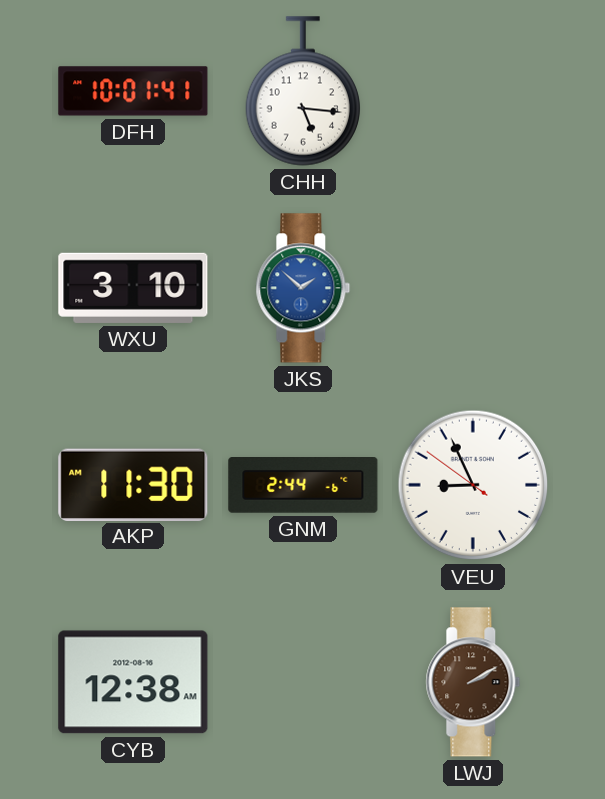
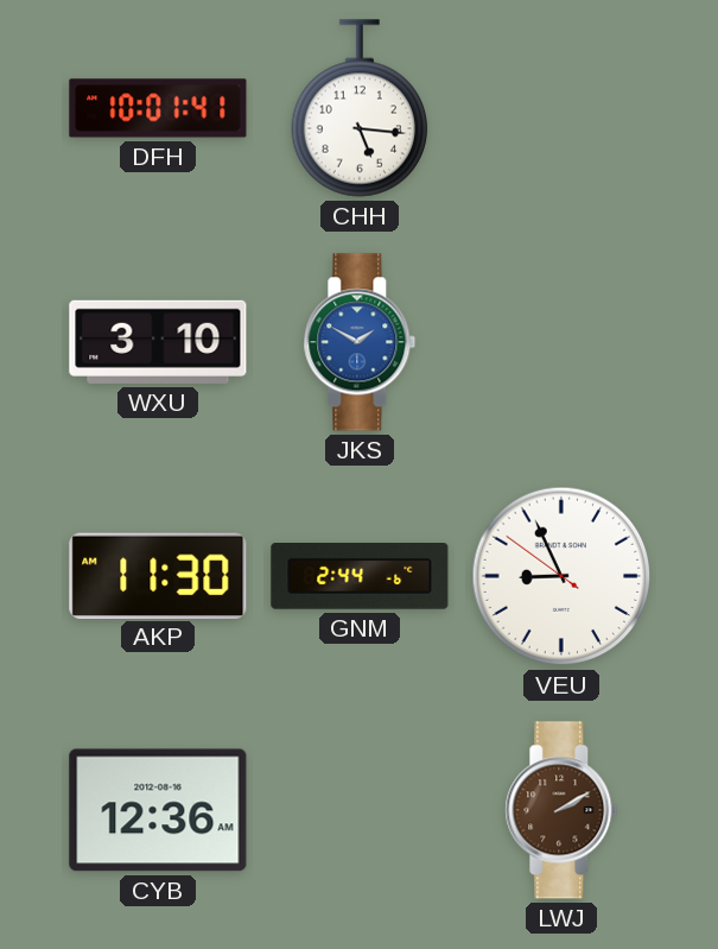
JKS: 1:52 -> 1:50 (360, 342)
CYB: 12:38 -> 12:36 (158, 810)
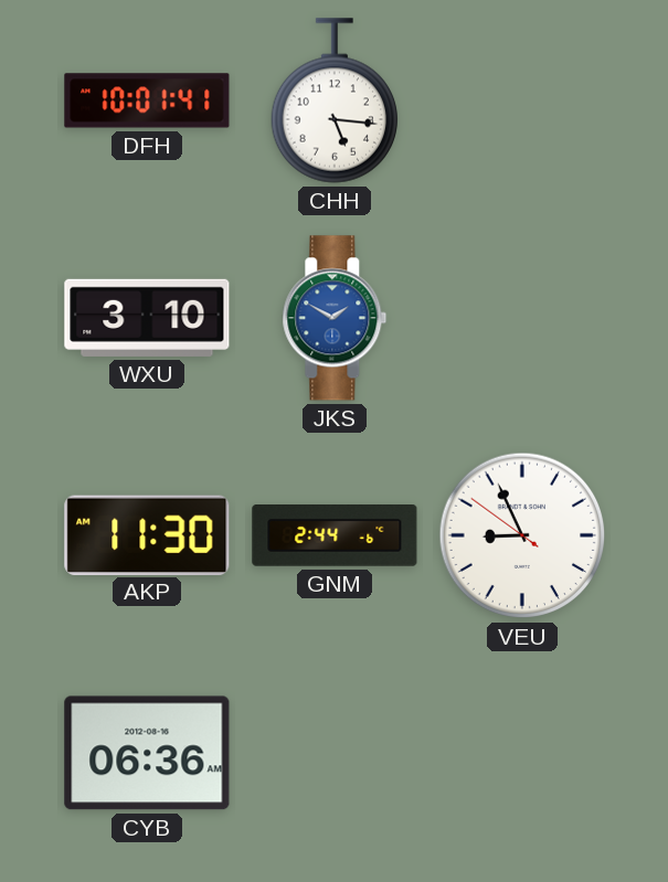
CYB: 12:36 -> 06:36 (147, 753)
LWJ: 2:10 -> none (561, 810)
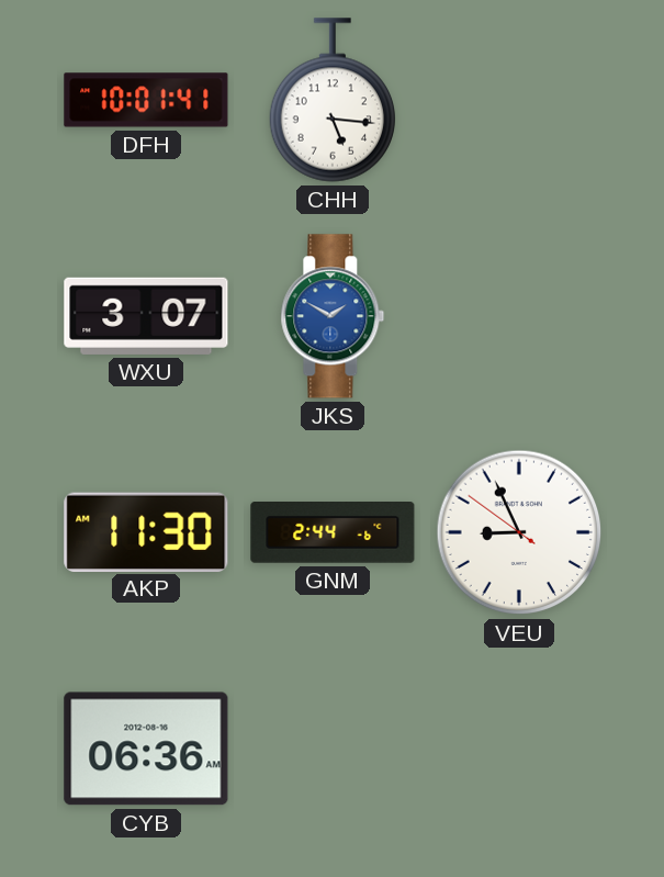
WXU: 3:10 -> 3:07 (146, 316)
